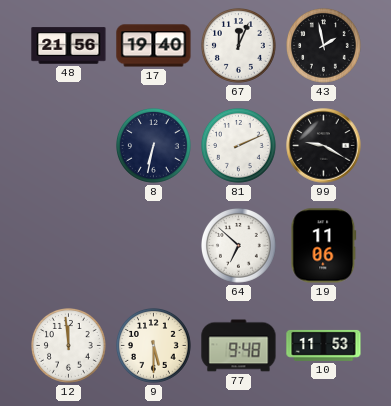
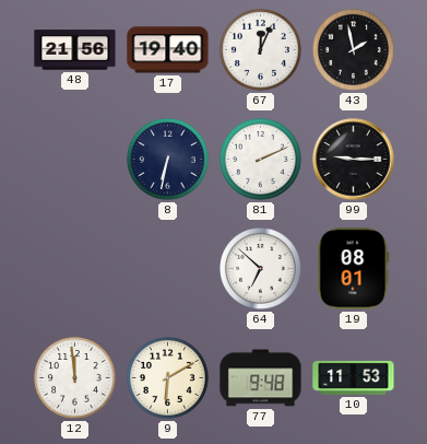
99: 9:20 -> 9:15 (354, 160)
19: 11:06 -> 08:01 (354, 269)
9: 5:30 -> 6:10 (168, 378)
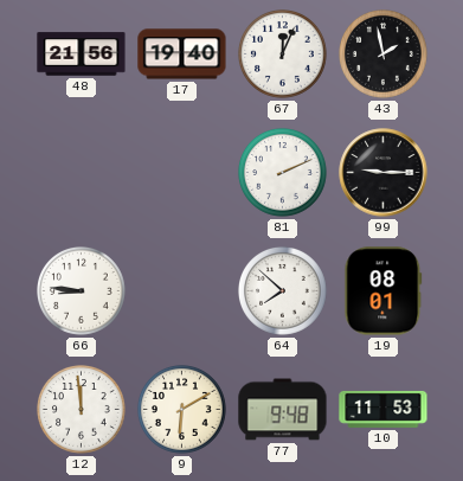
8: 6:32 -> none (168, 160)
66: none -> 8:46 (82, 291)
64: 6:52 -> 7:52 (283, 291)
